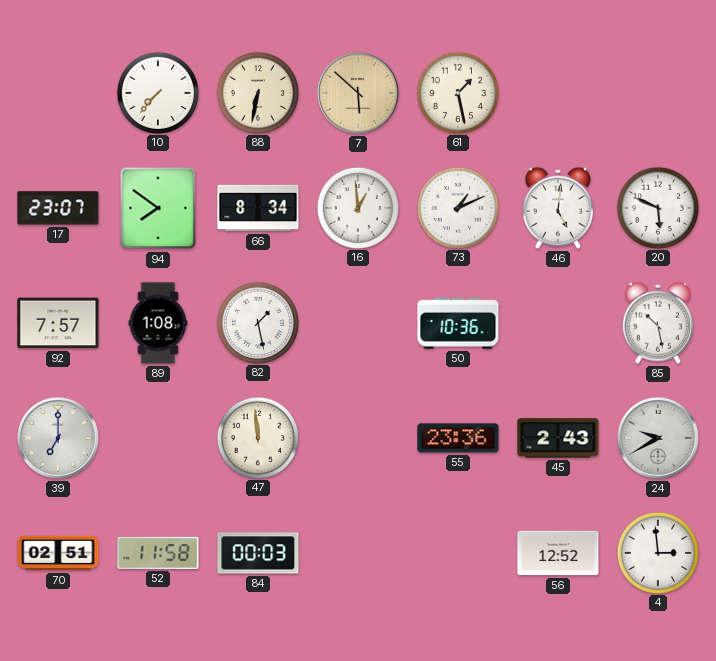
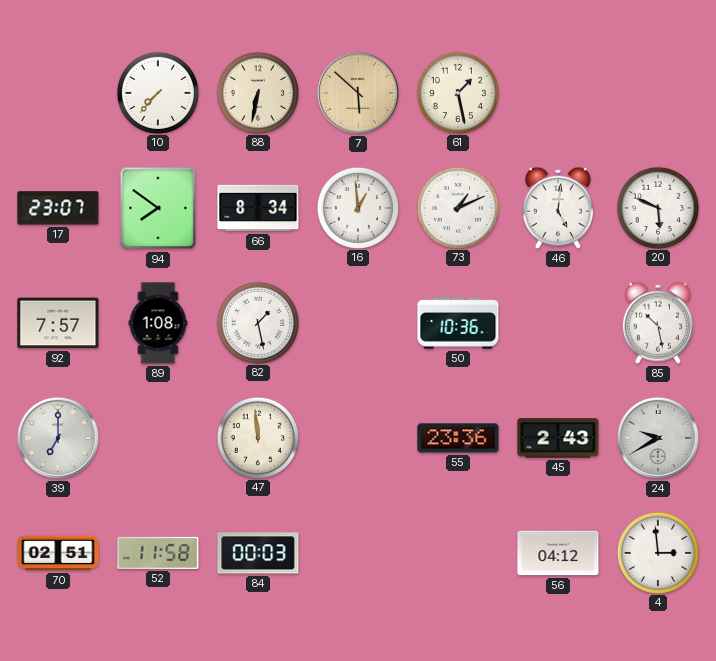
56: 12:52 -> 04:12 (558, 553)
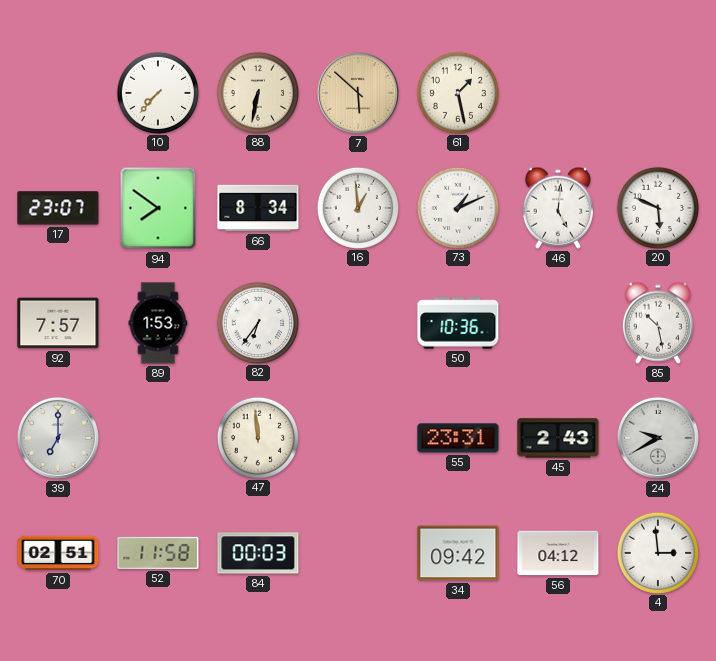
89: 1:08 -> 1:53 (158, 323)
82: 1:28 -> 6:36 (257, 322)
55: 23:36 -> 23:31 (458, 438)
34: none -> 09:42 (458, 553)
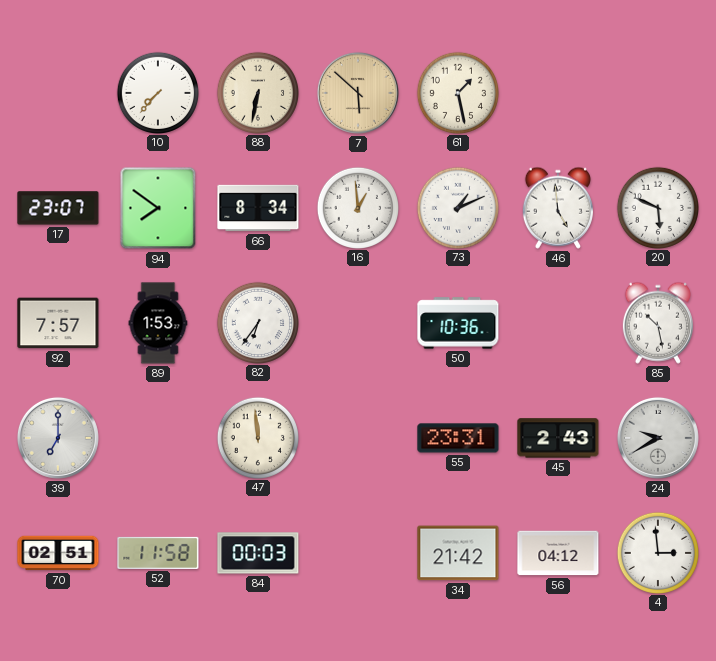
46: 5:01 -> 4:59 (558, 208)
34: 09:42 -> 21:42 (458, 553)
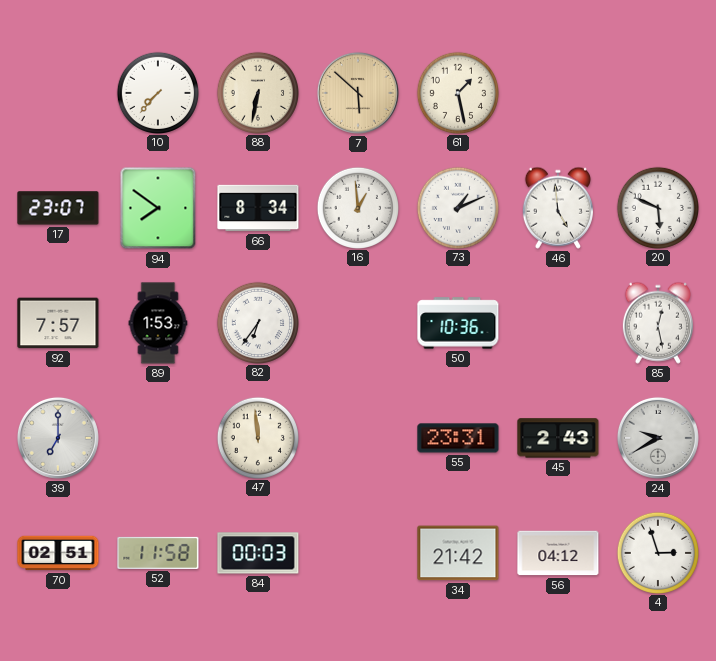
85: 10:28 -> 12:28 (658, 323)
4: 2:59 -> 2:57 (657, 552)
